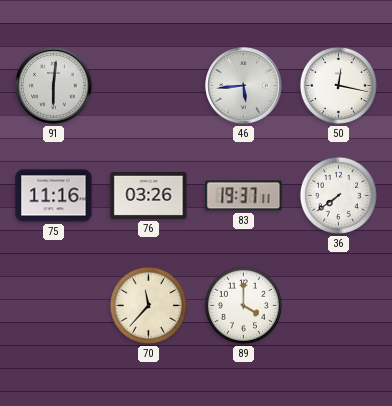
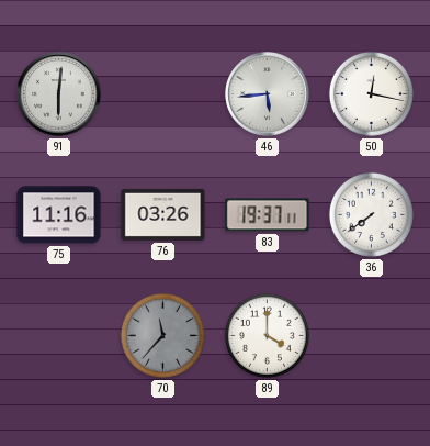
70 dial: cream -> grey (162, 335)
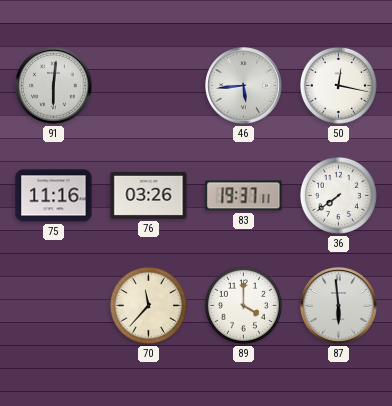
70 dial: grey -> cream (148, 305)
87: none -> 5:59 (339, 306)
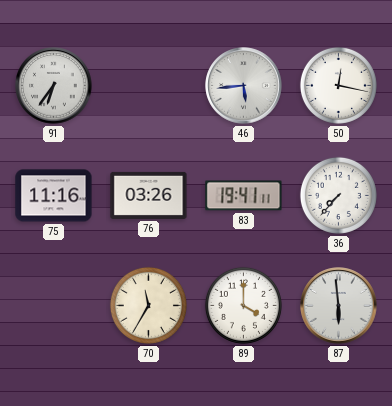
91: 6:01 -> 6:36 (54, 86)
83: 19:37 -> 19:41 (244, 196)
36: 7:39 -> 7:37 (338, 195)
70: 11:37 -> 11:35 (148, 305)
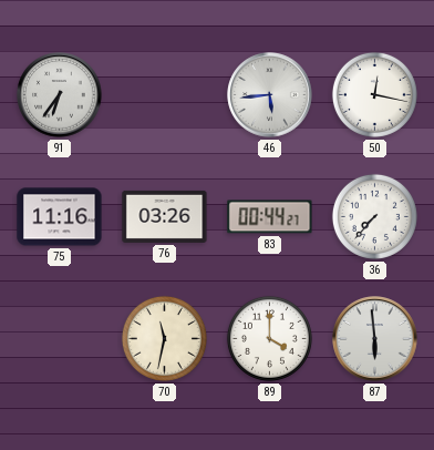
83: 19:41 -> 00:44 (270, 217)
70: 11:35 -> 11:32 (164, 338)
